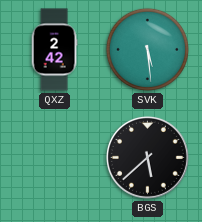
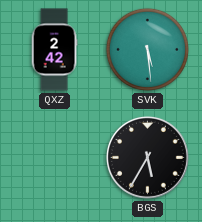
BGS: 5:38 -> 5:35 (147, 157)
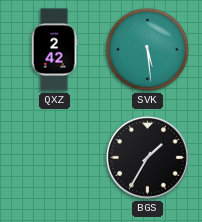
BGS: 5:35 -> 1:35 (147, 157)
